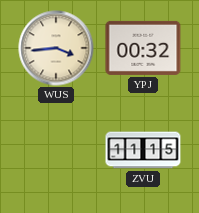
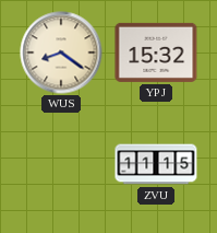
WUS: 3:44 -> 8:21 (61, 53)
YPJ: 00:32 -> 15:32 (156, 53)
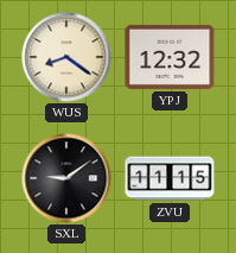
YPJ: 15:32 -> 12:32 (170, 57)
SXL: none -> 9:09 (66, 178)
